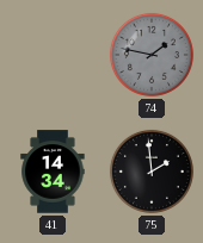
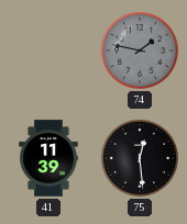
41: 14:34 -> 11:39 (48, 158)
75: 1:59 -> 12:29 (140, 158)
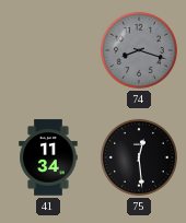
74: 1:47 -> 8:18 (139, 50)
41: 11:39 -> 11:34 (48, 157)
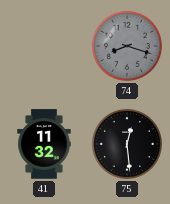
41: 11:34 -> 11:32 (44, 144)
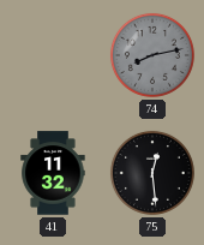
74: 8:18 -> 8:13 (152, 55)
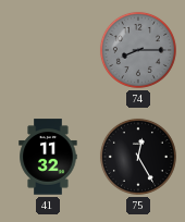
74: 8:13 -> 8:15 (138, 50)
75: 12:29 -> 12:25 (138, 157)
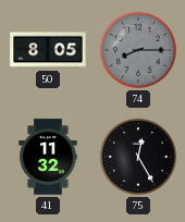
50: none -> 8:05 (48, 50)
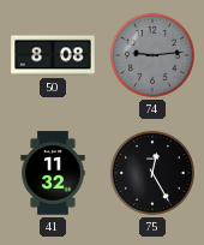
50: 8:05 -> 8:08 (53, 55)
74: 8:15 -> 9:14 (152, 55)
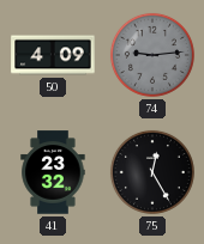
50: 8:08 -> 4:09 (53, 55)
41: 11:32 -> 23:32 (53, 172)
